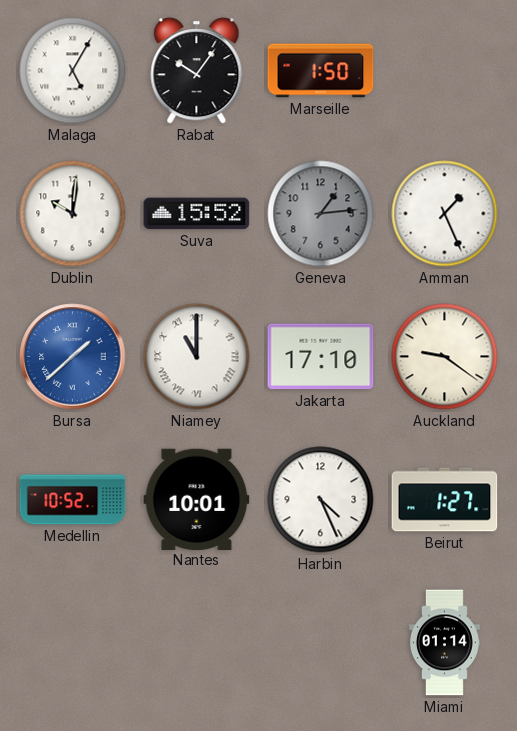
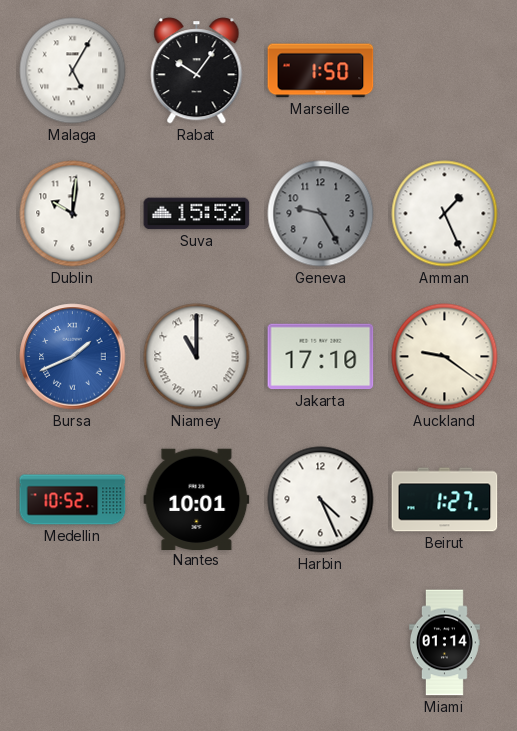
Geneva: 1:14 -> 9:25 (321, 214)
Bursa: 1:38 -> 1:41 (73, 357)
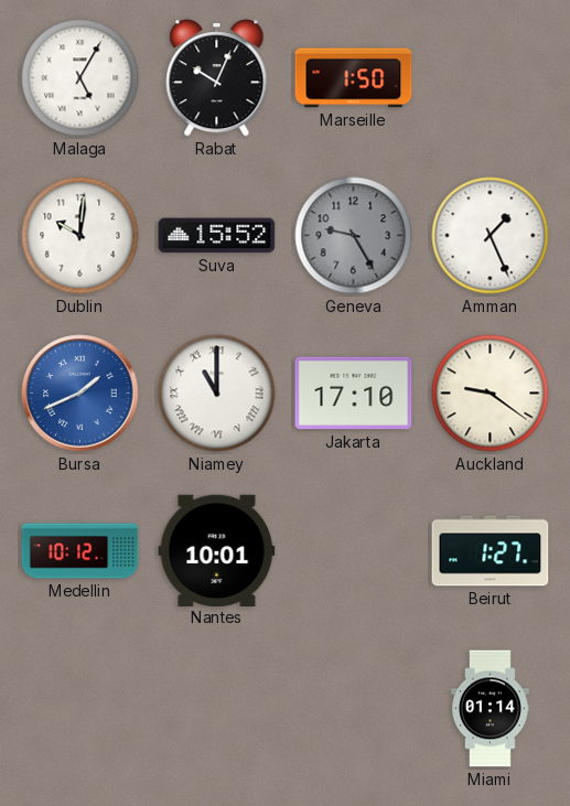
Rabat: 10:06 -> 10:04 (217, 78)
Medellin: 10:52 -> 10:12 (80, 551)
Harbin: 4:26 -> none (321, 500)
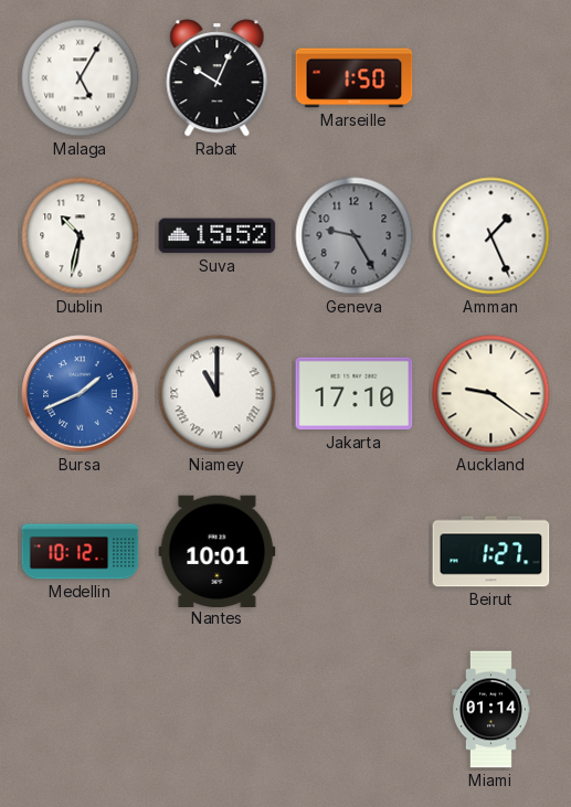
Dublin: 10:01 -> 10:32 (81, 236)
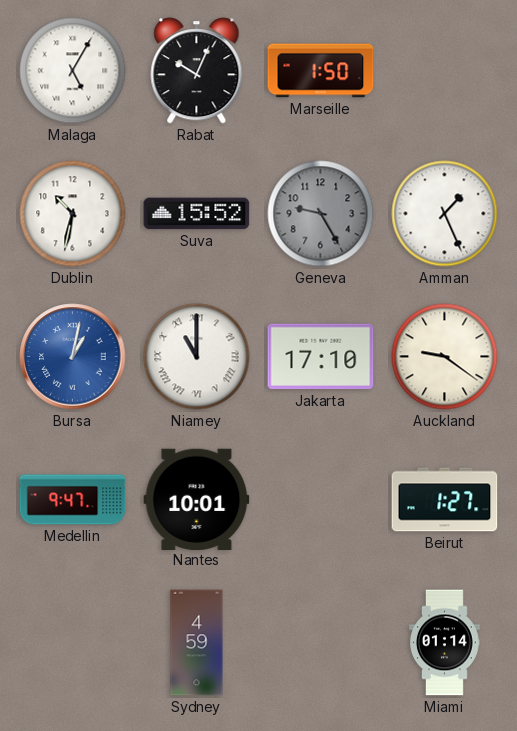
Bursa: 1:41 -> 1:02 (73, 357)
Medellin: 10:12 -> 9:47 (73, 500)
Sydney: none -> 4:59 (197, 643)
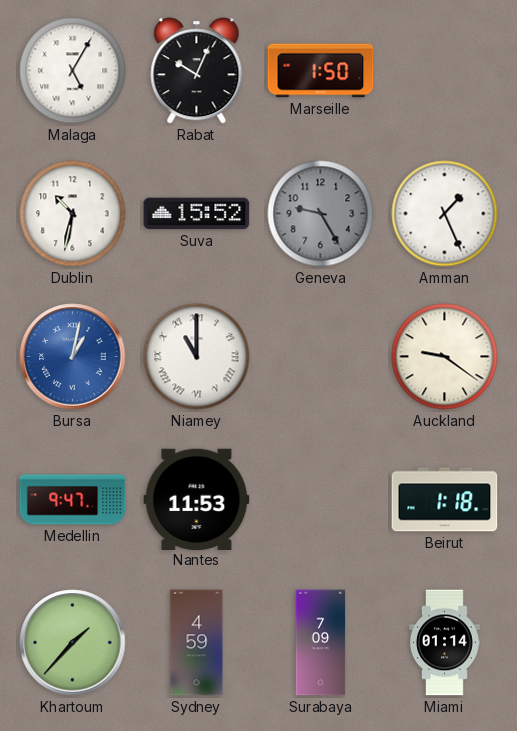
Jakarta: 17:10 -> none (321, 357)
Nantes: 10:01 -> 11:53 (197, 499)
Beirut: 1:27 -> 1:18 (445, 500)
Khartoum: none -> 1:37 (73, 643)
Surabaya: none -> 7:09 (321, 643)
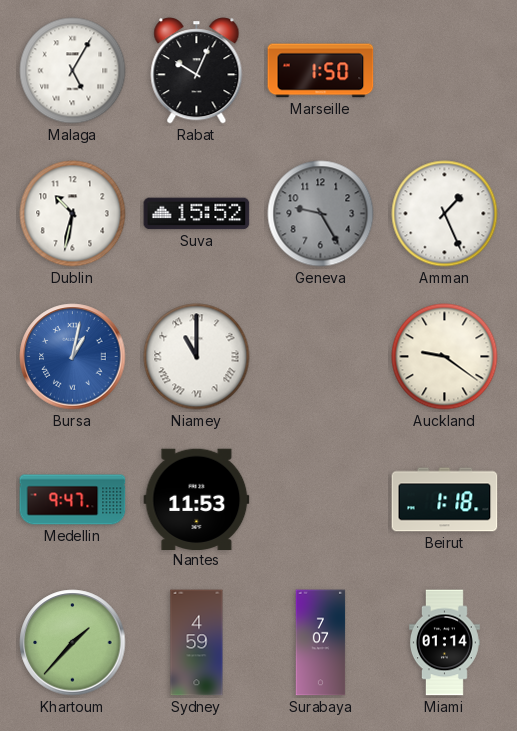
Surabaya: 7:09 -> 7:07 (321, 643)
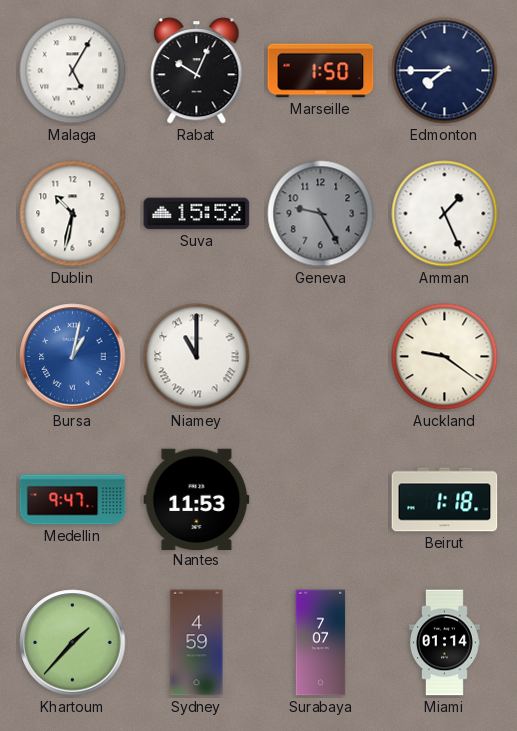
Edmonton: none -> 7:45 (445, 71)
